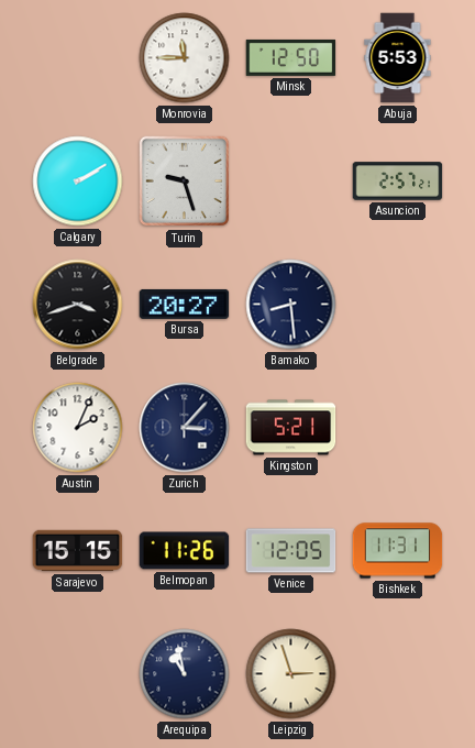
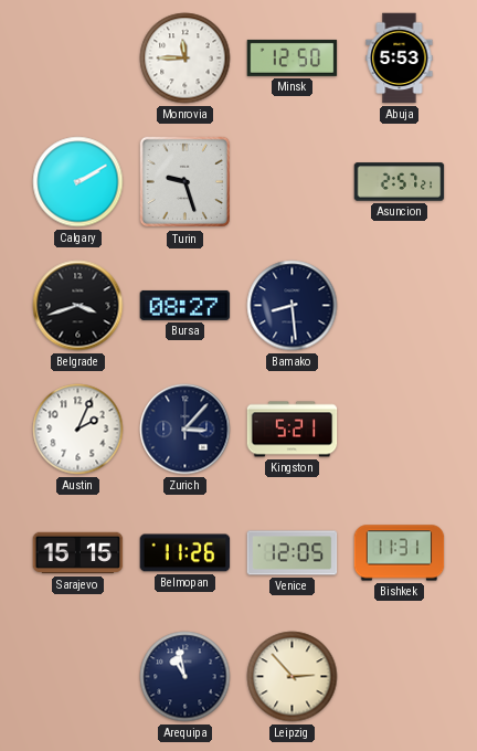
Bursa: 20:27 -> 08:27 (185, 305)
Leipzig: 2:57 -> 2:53 (293, 677)
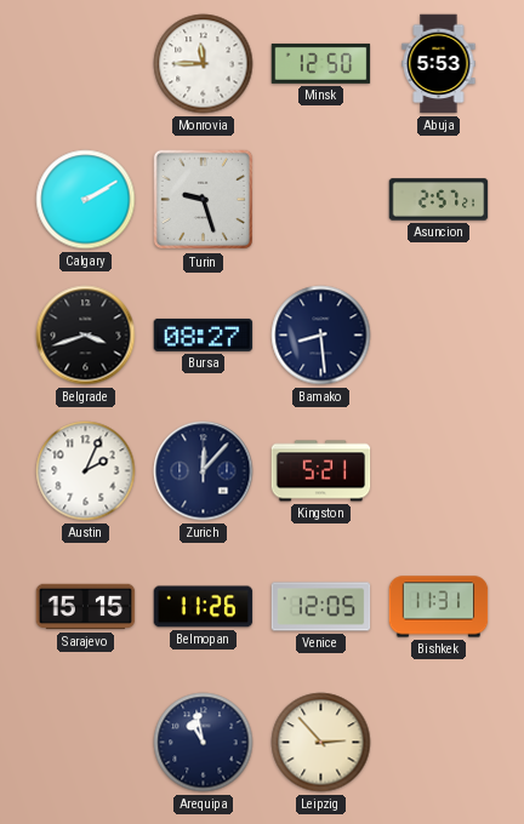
Zurich: 3:07 -> 12:07 (204, 471)
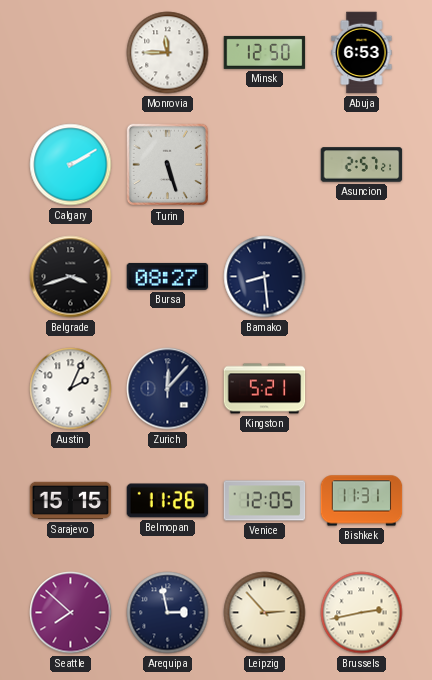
Abuja: 5:53 -> 6:53 (362, 53)
Turin: 9:27 -> 5:27 (168, 165)
Seattle: none -> 7:52 (71, 613)
Arequipa: 10:58 -> 2:58 (168, 613)
Brussels: none -> 2:43 (362, 613)
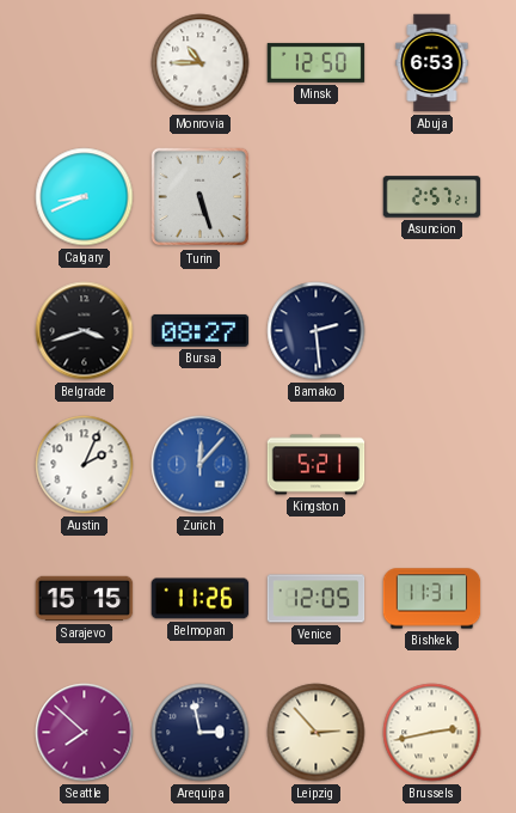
Monrovia: 11:45 -> 10:45 (201, 63)
Calgary: 2:10 -> 8:41 (85, 197)
Bamako: 8:29 -> 2:29 (317, 331)
Zurich dial: navy -> blue (201, 465)
